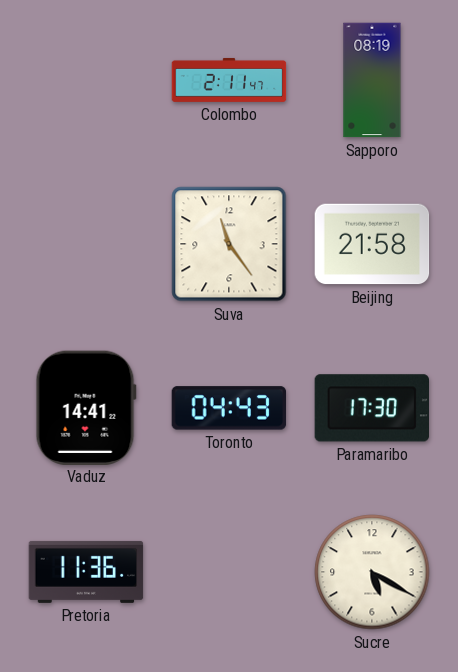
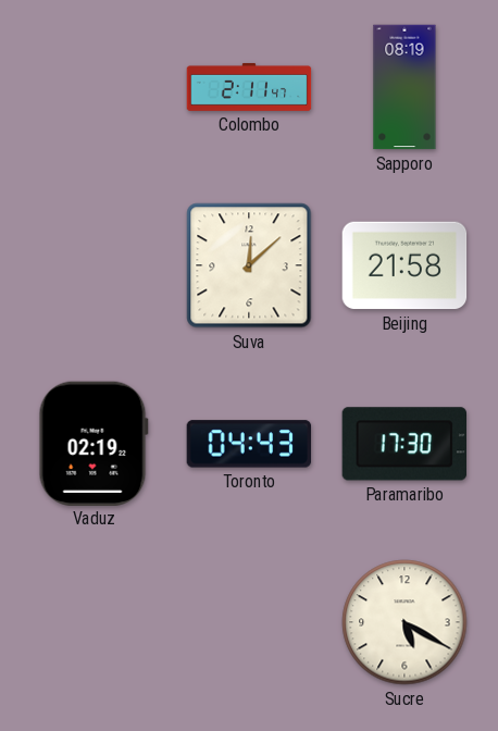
Suva: 11:24 -> 12:08 (249, 265)
Vaduz: 14:41 -> 02:19 (94, 443)
Pretoria: 11:36 -> none (86, 572)
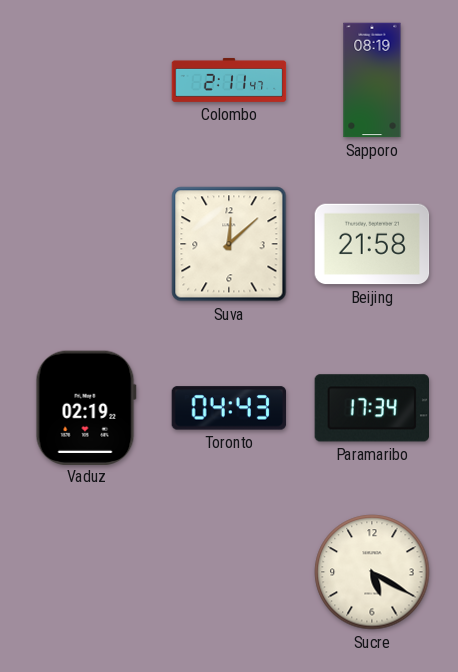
Paramaribo: 17:30 -> 17:34 (371, 408)
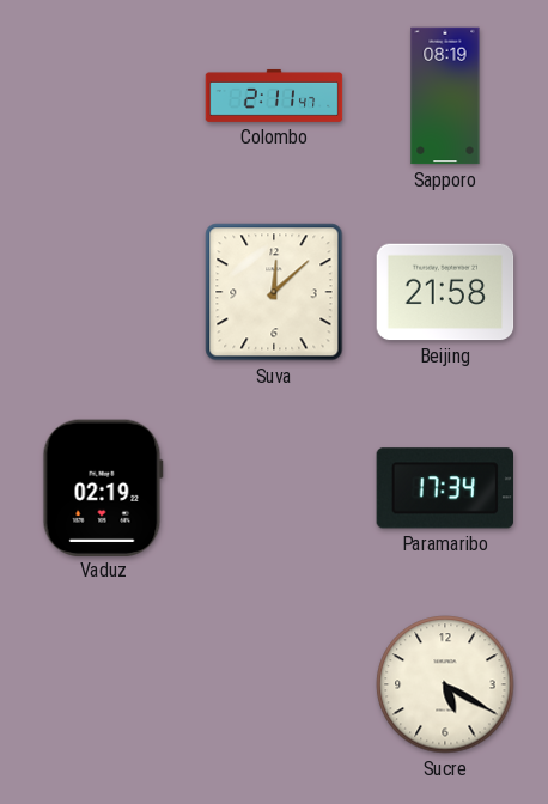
Toronto: 04:43 -> none (229, 408)
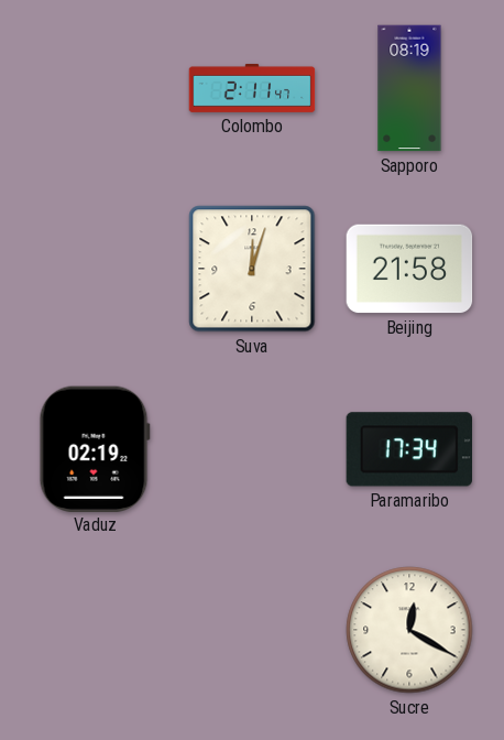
Suva: 12:08 -> 12:03 (252, 269)
Sucre: 5:20 -> 12:20 (409, 630)
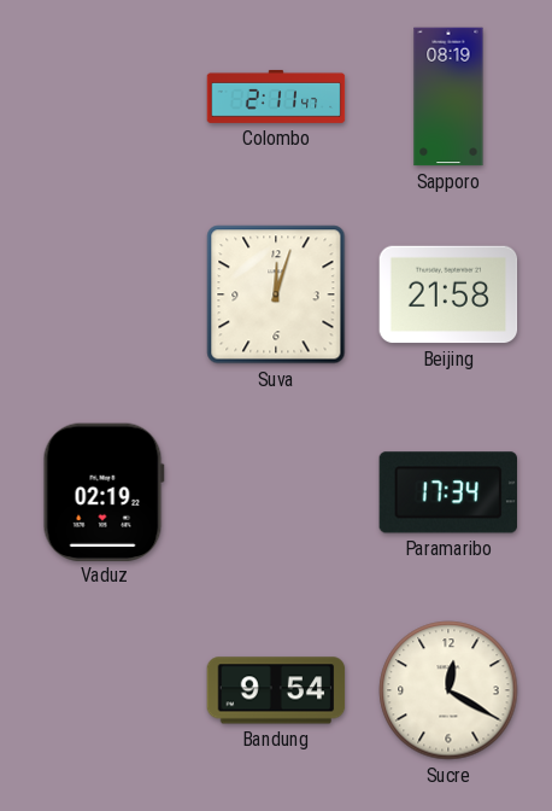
Bandung: none -> 9:54 (276, 690)
